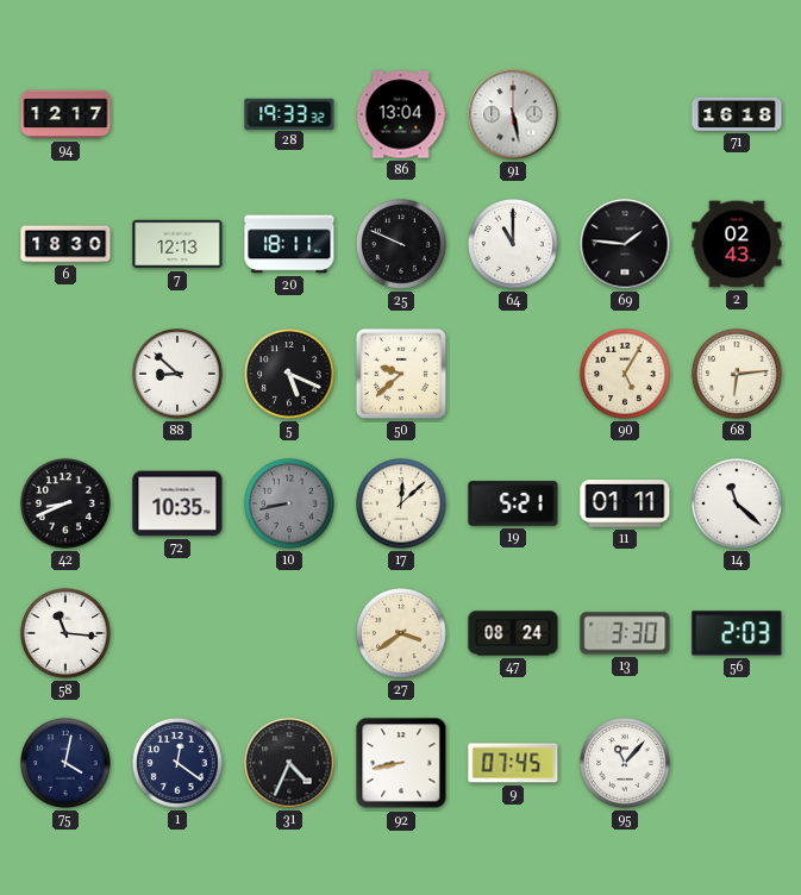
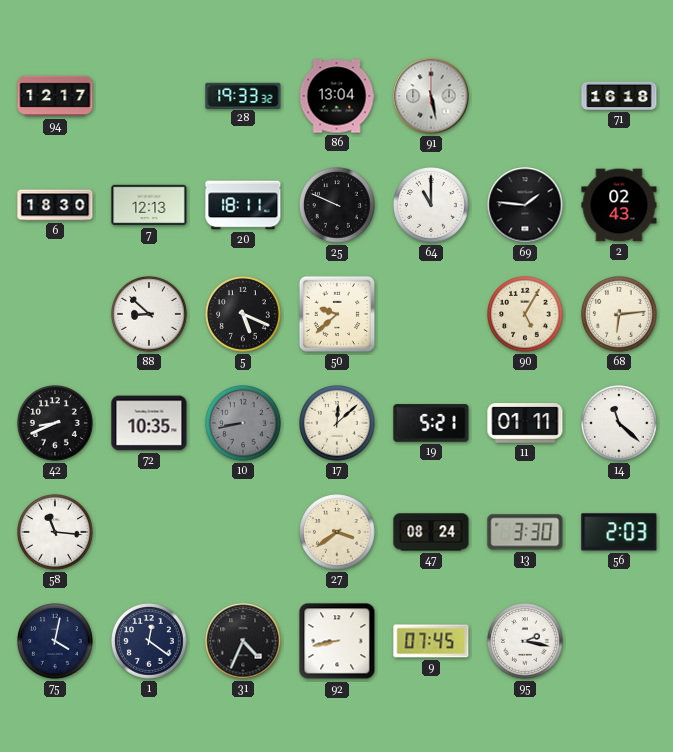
95: 11:07 -> 2:17 (526, 642)
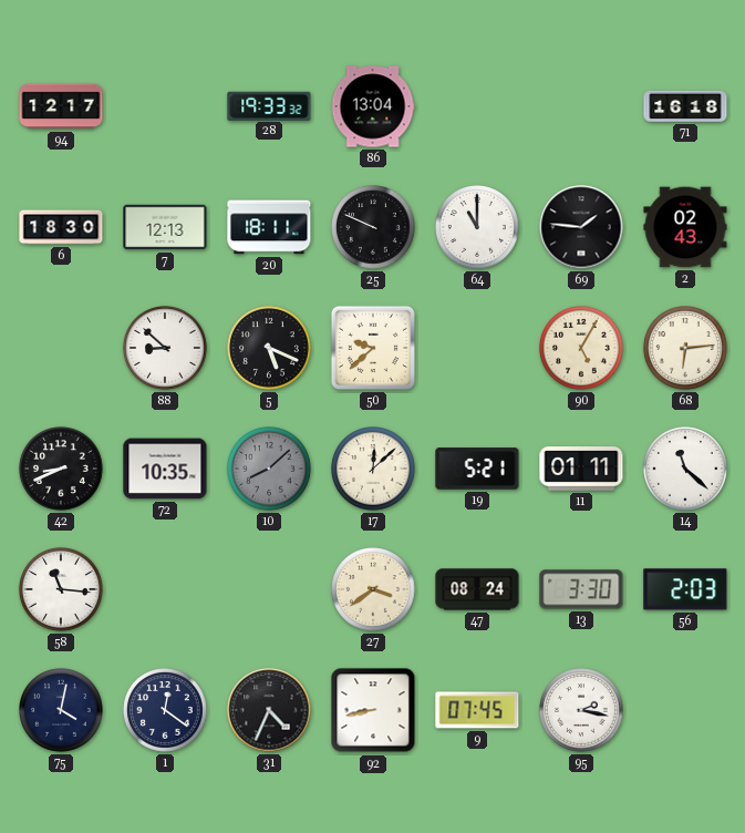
91: 5:28 -> none (431, 96)
10: 8:43 -> 8:08 (270, 470)
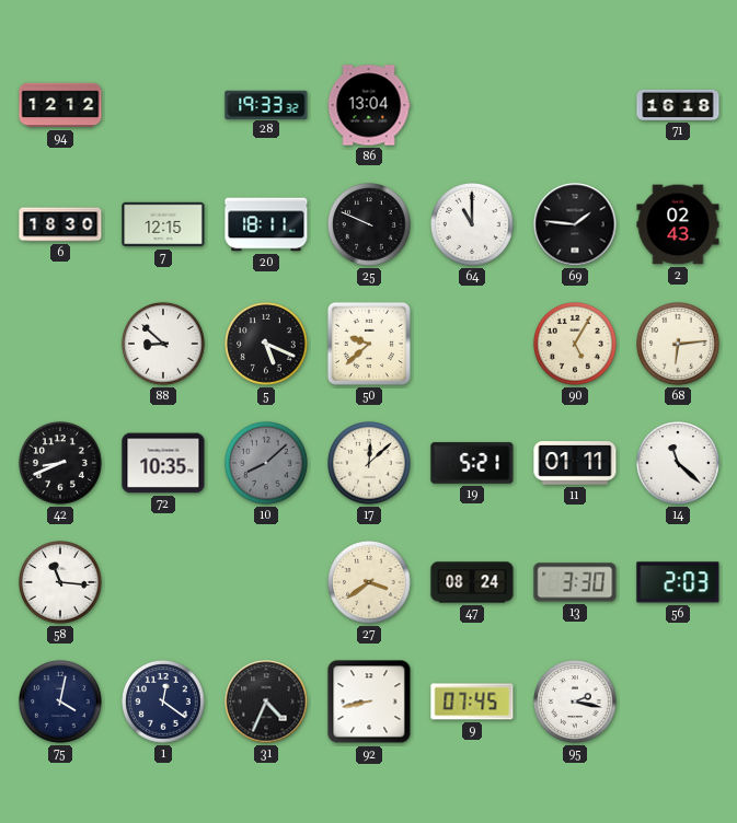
94: 12:17 -> 12:12 (60, 105)
7: 12:13 -> 12:15 (163, 224)
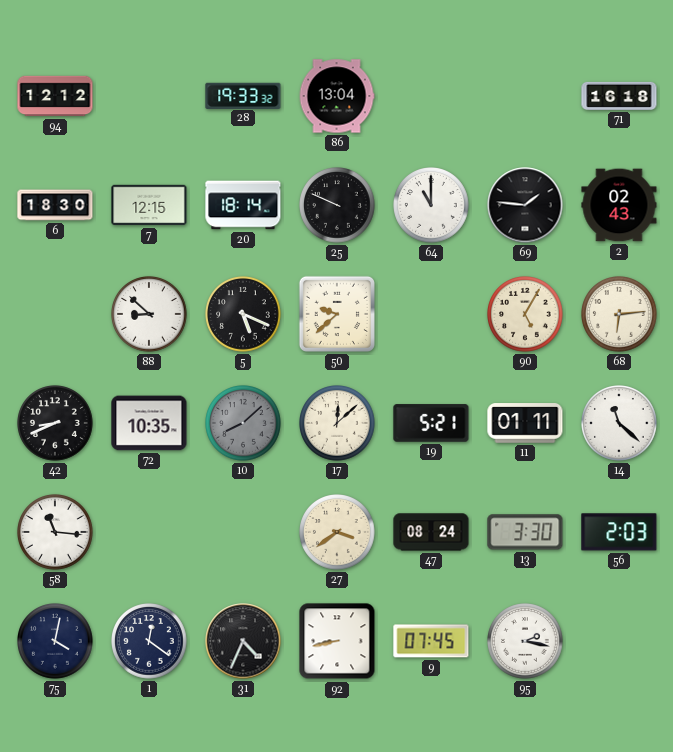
20: 18:11 -> 18:14 (243, 205)
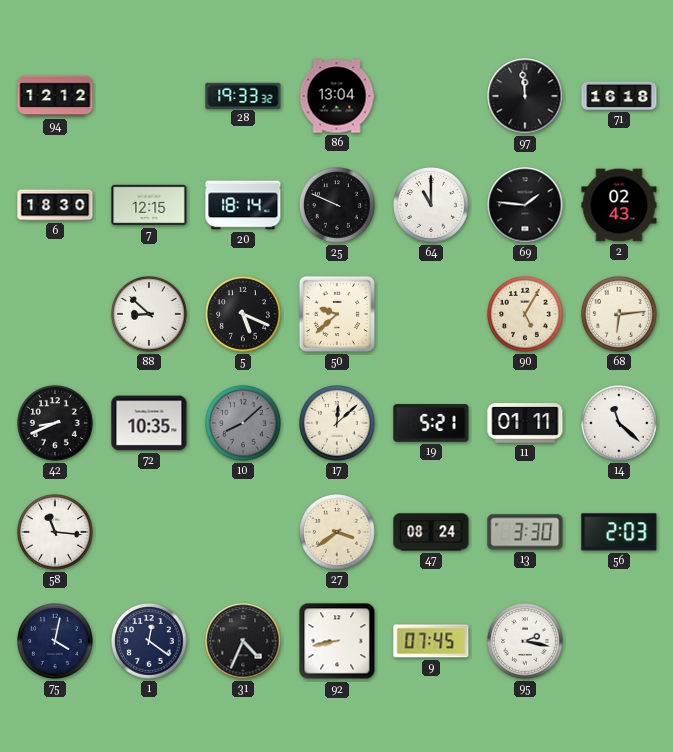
97: none -> 11:59 (525, 96)
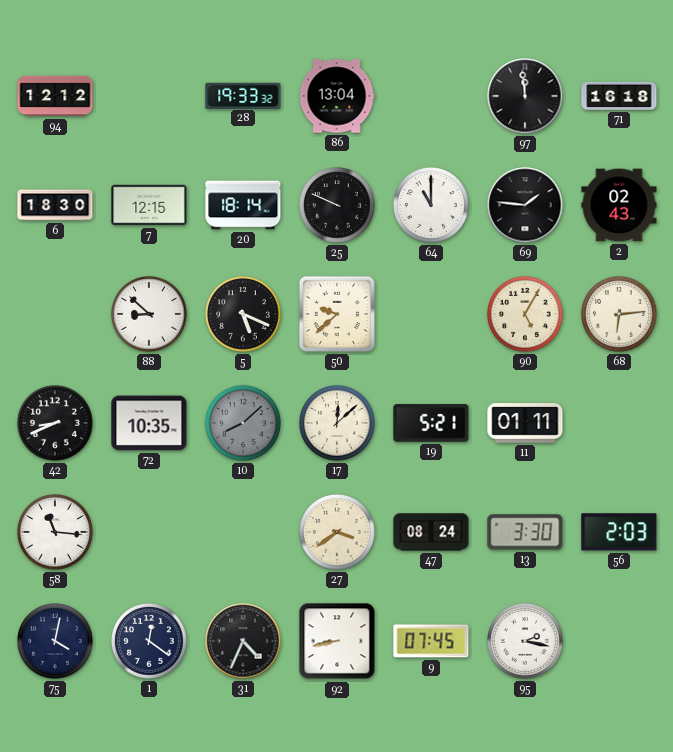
14: 11:22 -> none (620, 424)
